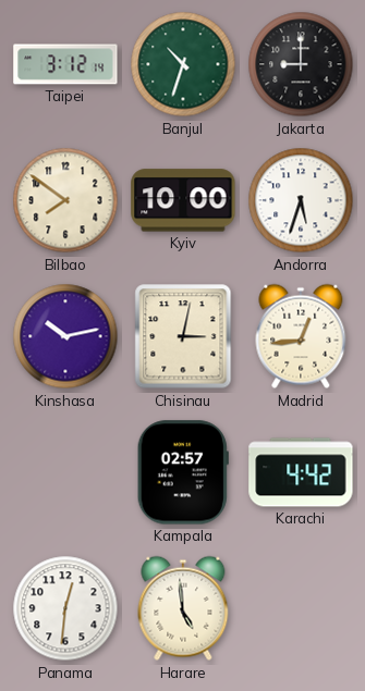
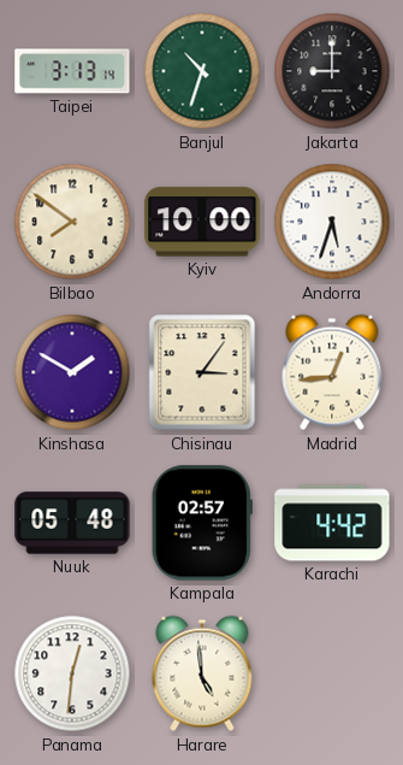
Taipei: 3:12 -> 3:13 (72, 71)
Kinshasa: 10:13 -> 1:50 (72, 372)
Chisinau: 3:02 -> 3:06 (202, 372)
Nuuk: none -> 05:48 (72, 523)
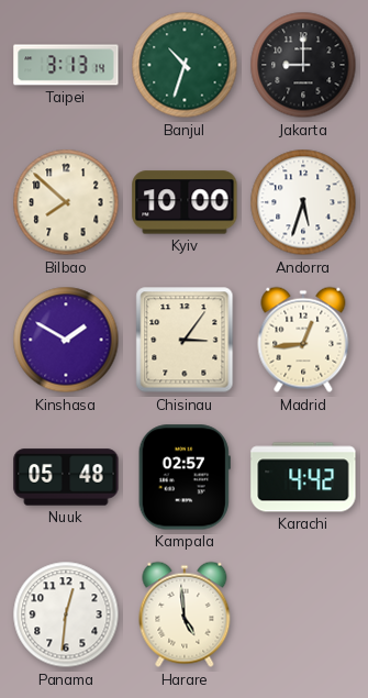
Bilbao: 7:51 -> 7:52 (66, 202)
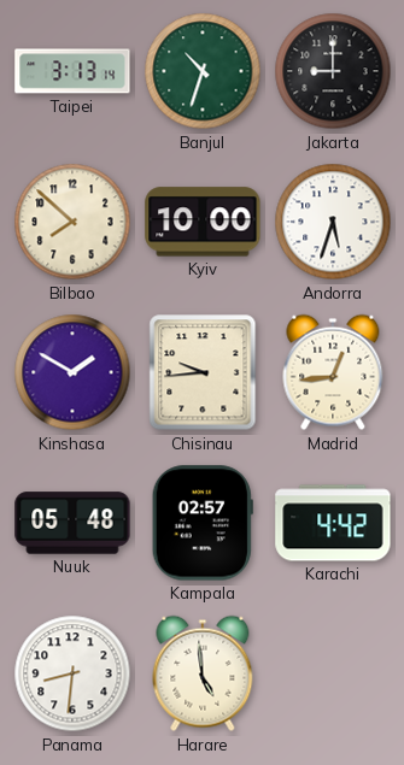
Chisinau: 3:06 -> 9:44 (203, 372)
Panama: 12:31 -> 8:31 (72, 673)
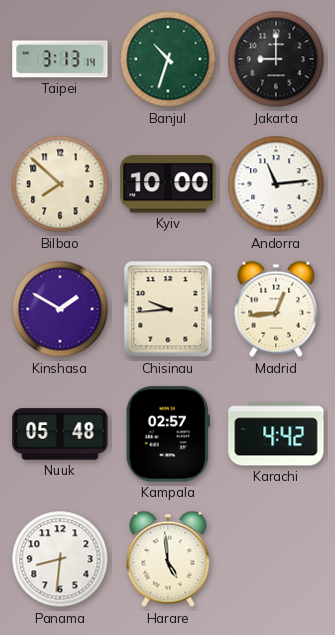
Andorra: 5:33 -> 11:14 (276, 184)
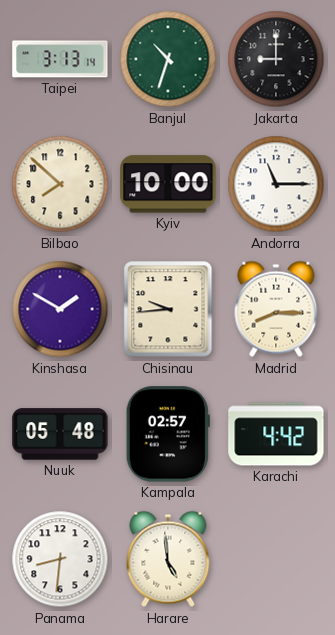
Andorra: 11:14 -> 11:15 (276, 184)
Madrid: 12:44 -> 8:15 (276, 309)
